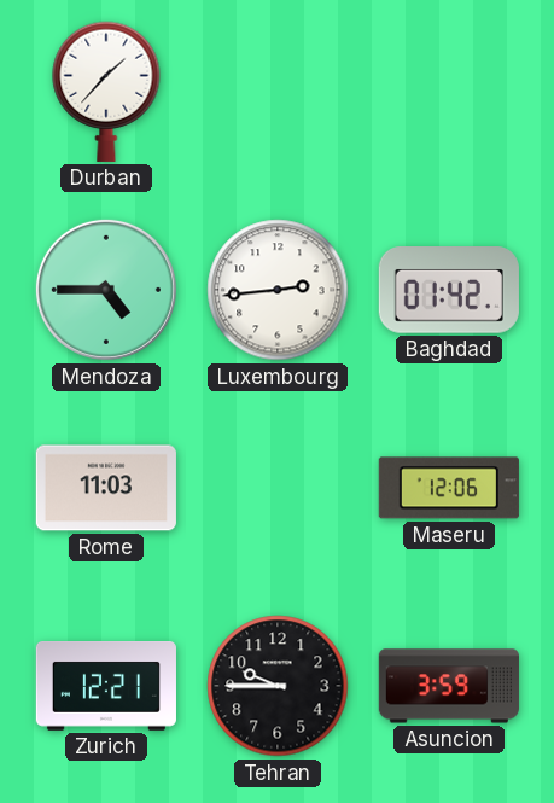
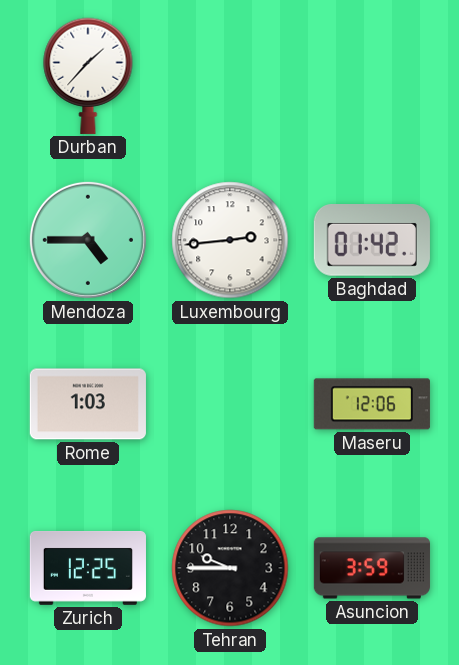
Rome: 11:03 -> 1:03 (88, 404)
Zurich: 12:21 -> 12:25 (88, 568)
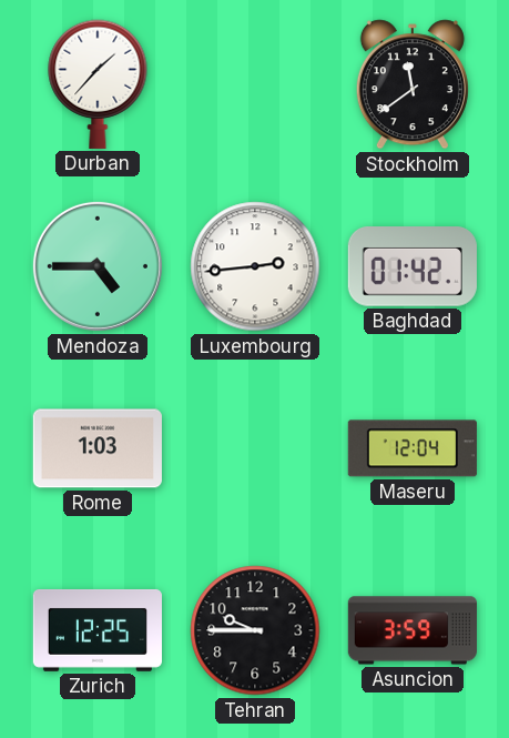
Stockholm: none -> 11:39 (413, 84)
Maseru: 12:06 -> 12:04 (413, 448)
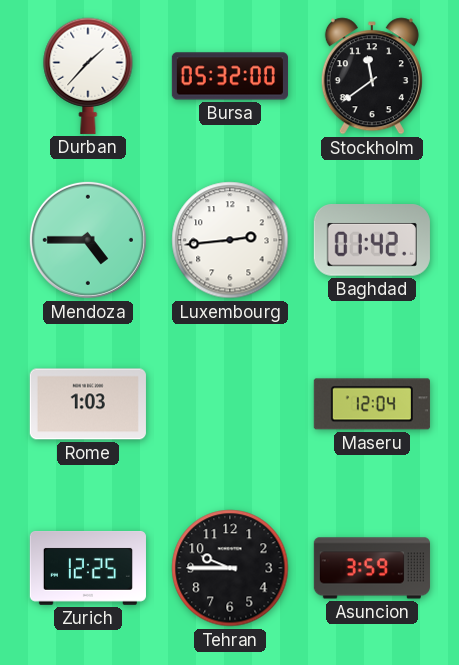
Bursa: none -> 05:32 (230, 76)
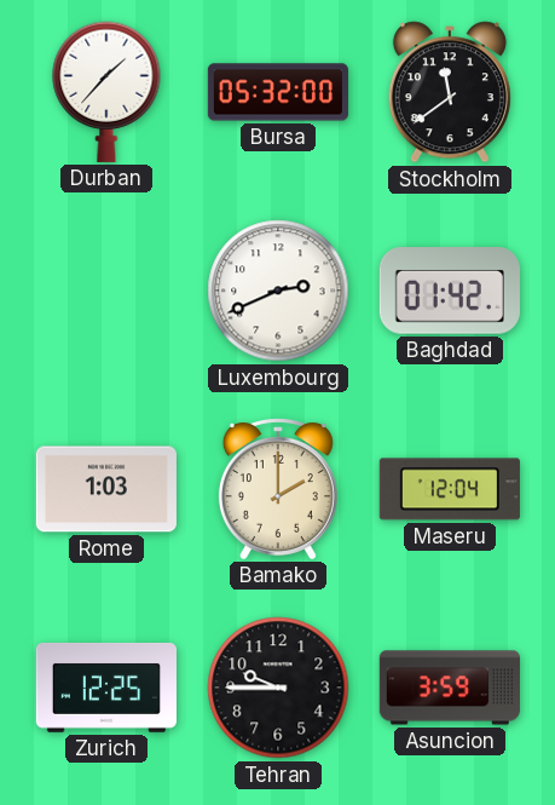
Mendoza: 4:45 -> none (88, 240)
Luxembourg: 2:44 -> 2:41 (278, 291)
Bamako: none -> 2:00 (278, 489)
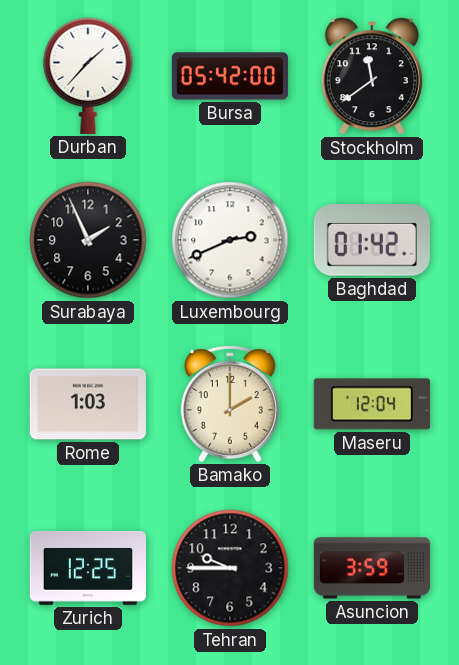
Bursa: 05:32 -> 05:42 (230, 76)
Surabaya: none -> 1:56 (88, 240)
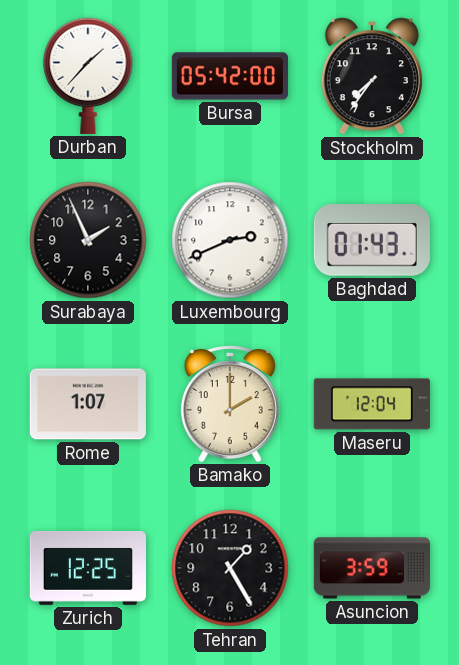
Stockholm: 11:39 -> 7:36 (372, 76)
Baghdad: 01:42 -> 01:43 (372, 241)
Rome: 1:03 -> 1:07 (88, 404)
Tehran: 9:45 -> 1:25 (230, 568)
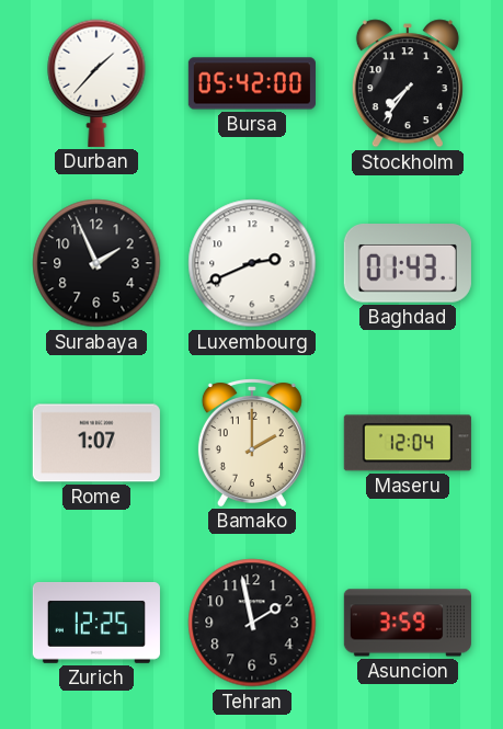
Tehran: 1:25 -> 1:58 (252, 623)
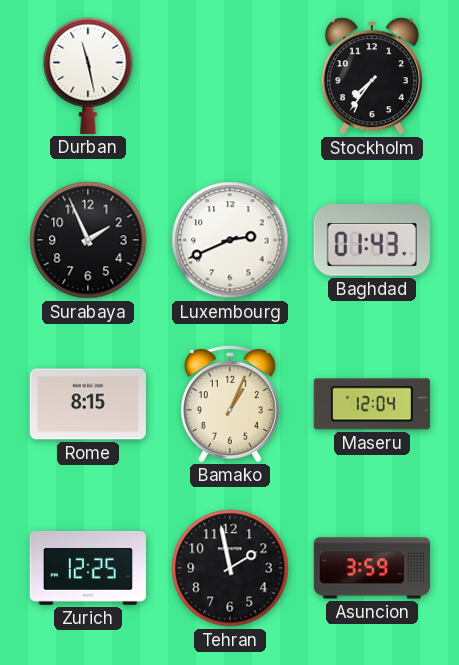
Durban: 1:37 -> 11:28 (88, 76)
Bursa: 05:42 -> none (252, 83)
Rome: 1:07 -> 8:15 (88, 404)
Bamako: 2:00 -> 1:04 (230, 404)
